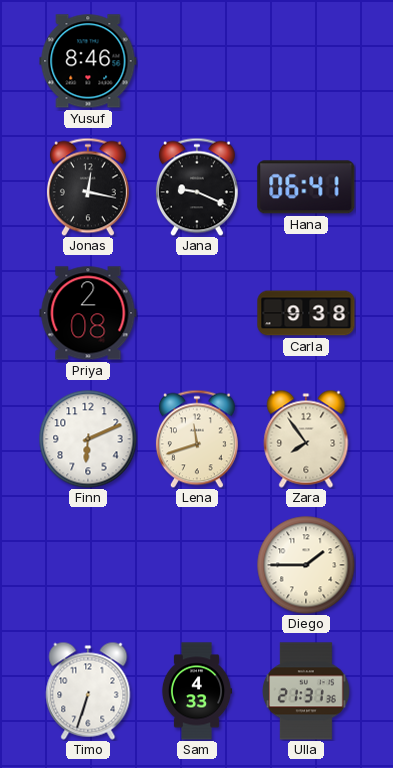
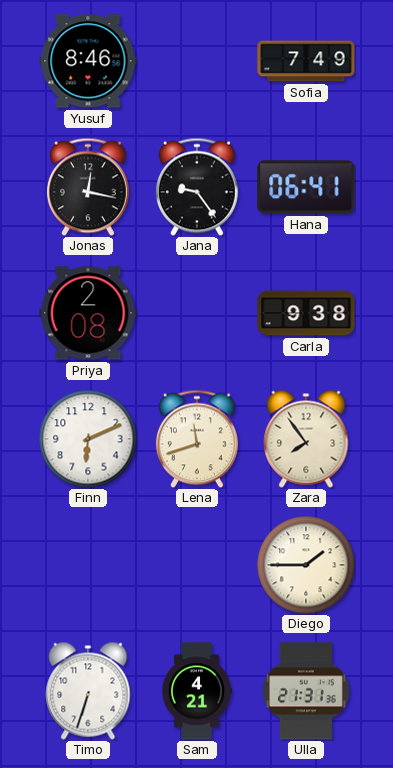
Sofia: none -> 7:49 (306, 61)
Jana: 9:19 -> 9:24 (197, 187)
Sam: 4:33 -> 4:21 (197, 691)
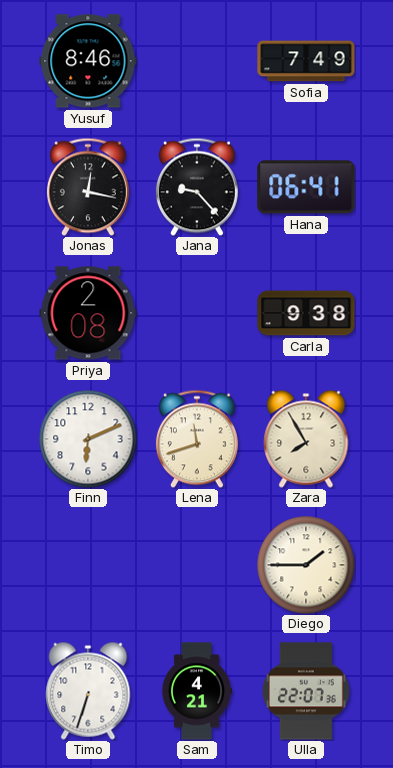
Jana: 9:24 -> 9:23 (197, 187)
Zara: 7:54 -> 7:55 (306, 439)
Ulla: 21:31 -> 22:07 (306, 691)
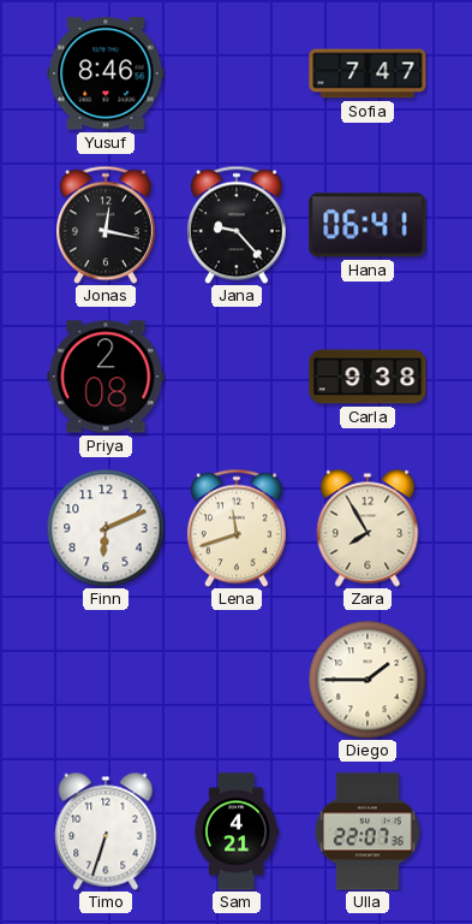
Sofia: 7:49 -> 7:47 (368, 73)
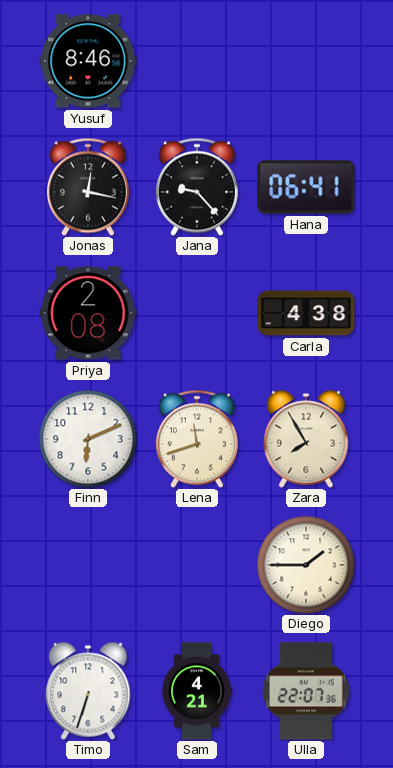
Sofia: 7:47 -> none (368, 73)
Carla: 9:38 -> 4:38 (306, 313)
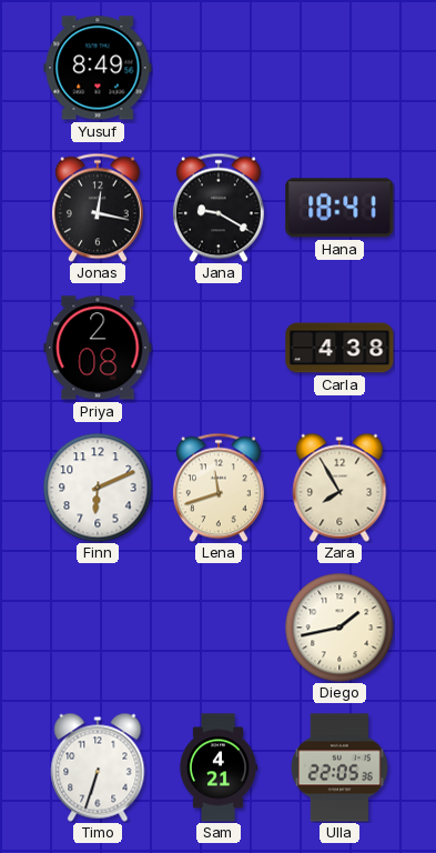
Yusuf: 8:46 -> 8:49 (98, 68)
Jana: 9:23 -> 9:20 (219, 208)
Hana: 06:41 -> 18:41 (339, 208)
Diego: 1:45 -> 1:43 (339, 628)
Ulla: 22:07 -> 22:05 (339, 767)
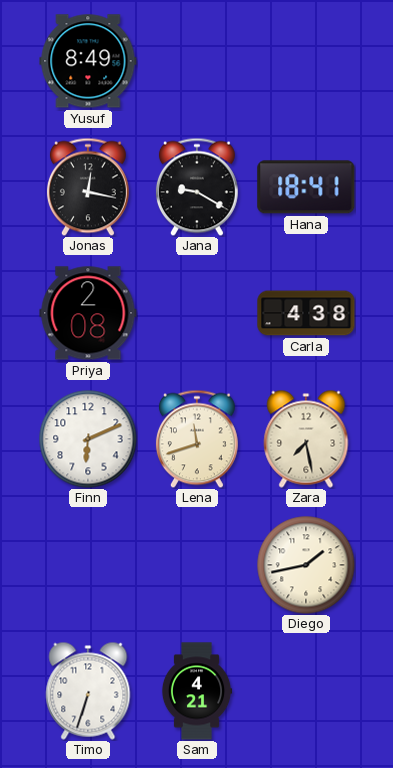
Zara: 7:55 -> 7:28 (306, 439)
Ulla: 22:05 -> none (339, 767)
